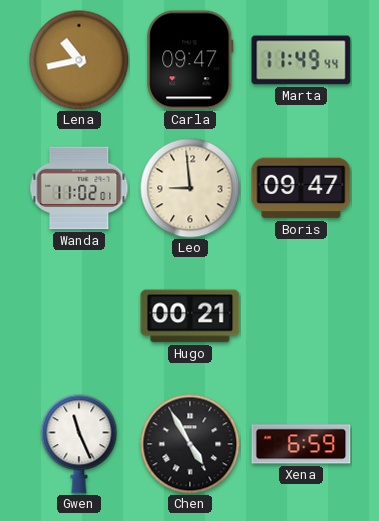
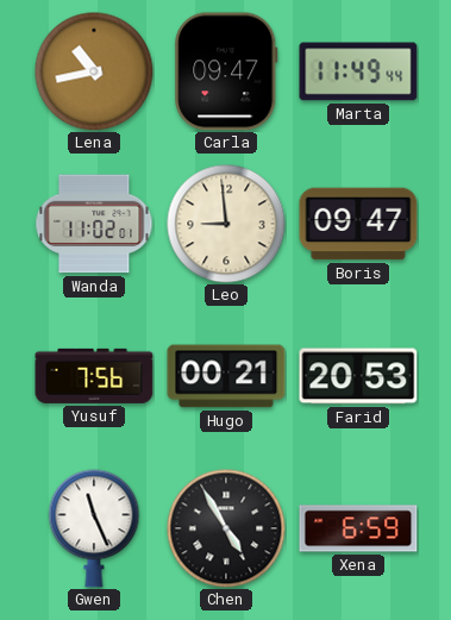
Yusuf: none -> 7:56 (94, 376)
Farid: none -> 20:53 (358, 376)
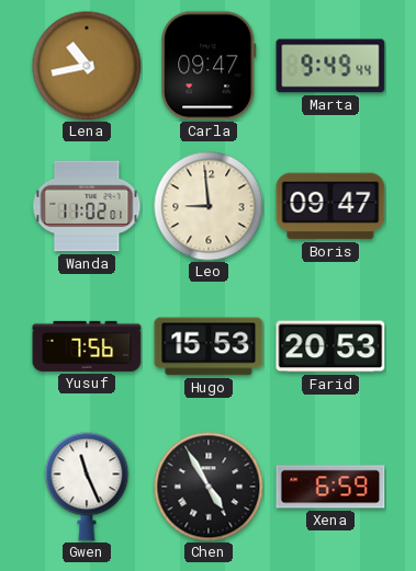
Marta: 11:49 -> 9:49 (330, 66)
Hugo: 00:21 -> 15:53 (209, 346)
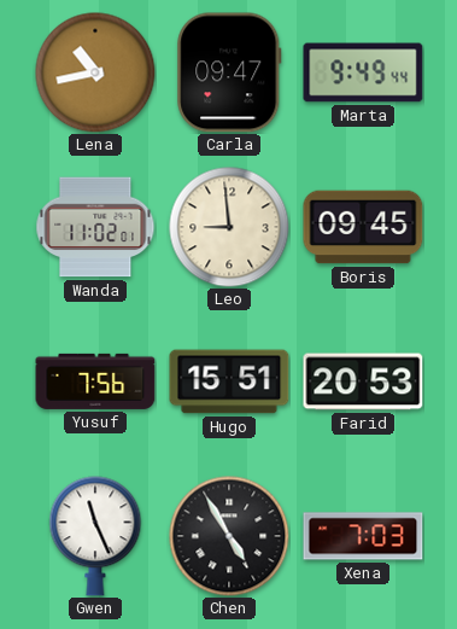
Boris: 09:47 -> 09:45 (363, 227)
Hugo: 15:53 -> 15:51 (229, 382)
Xena: 6:59 -> 7:03 (363, 536)
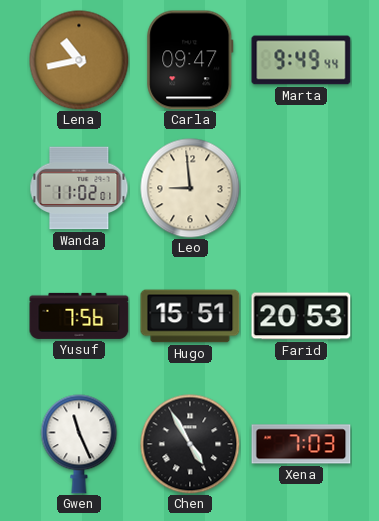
Boris: 09:45 -> none (363, 227)
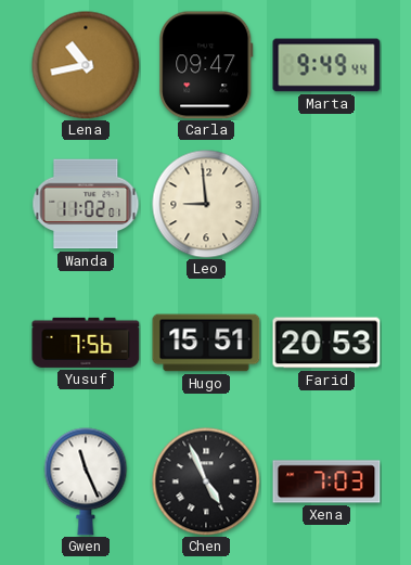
Chen: 4:55 -> 4:56 (206, 481)
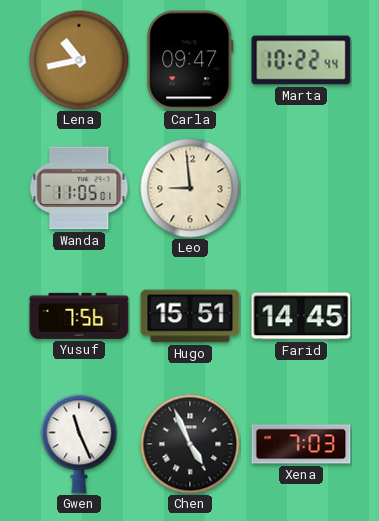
Marta: 9:49 -> 10:22 (301, 60)
Wanda: 11:02 -> 11:05 (79, 188)
Farid: 20:53 -> 14:45 (301, 316)
